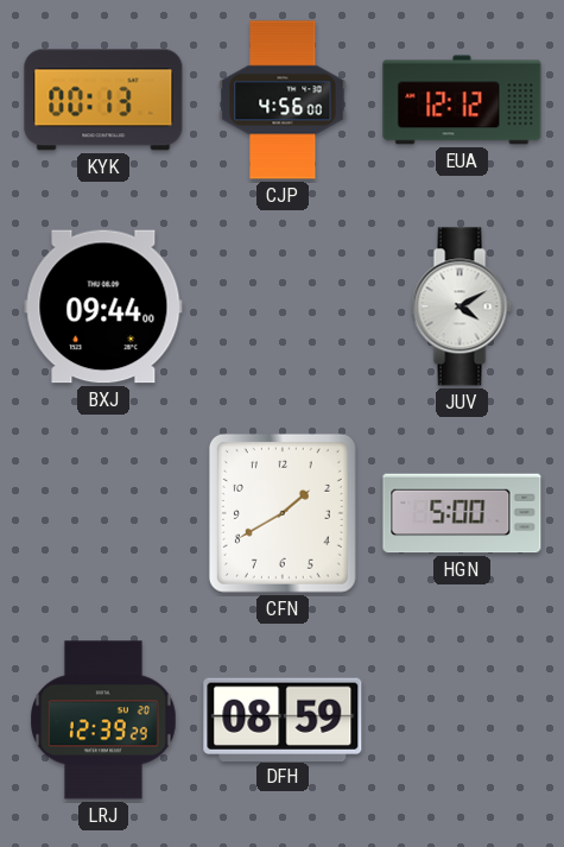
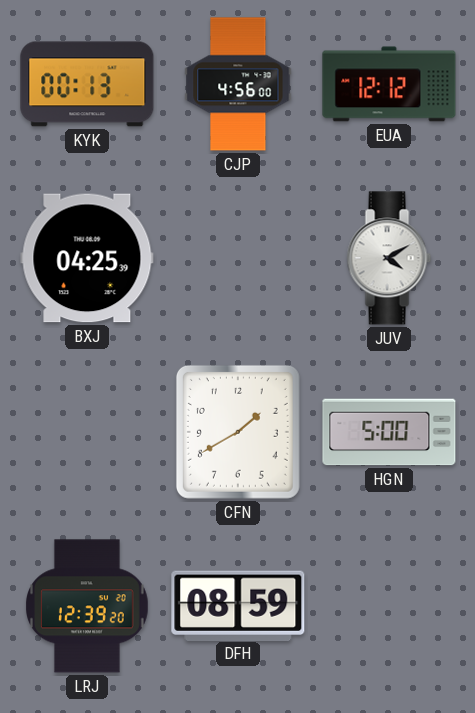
BXJ: 09:44 -> 04:25 (87, 258)
LRJ: 12:39:29 -> 12:39:20 (88, 606)
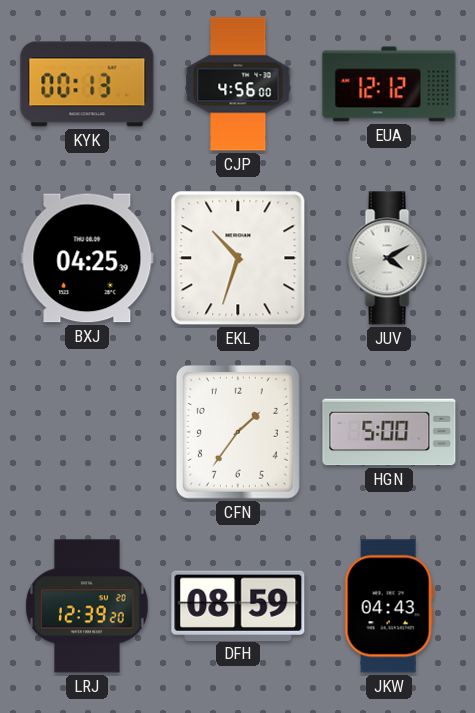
EKL: none -> 10:33 (238, 258)
CFN: 1:40 -> 1:36 (238, 432)
JKW: none -> 04:43 (389, 606)
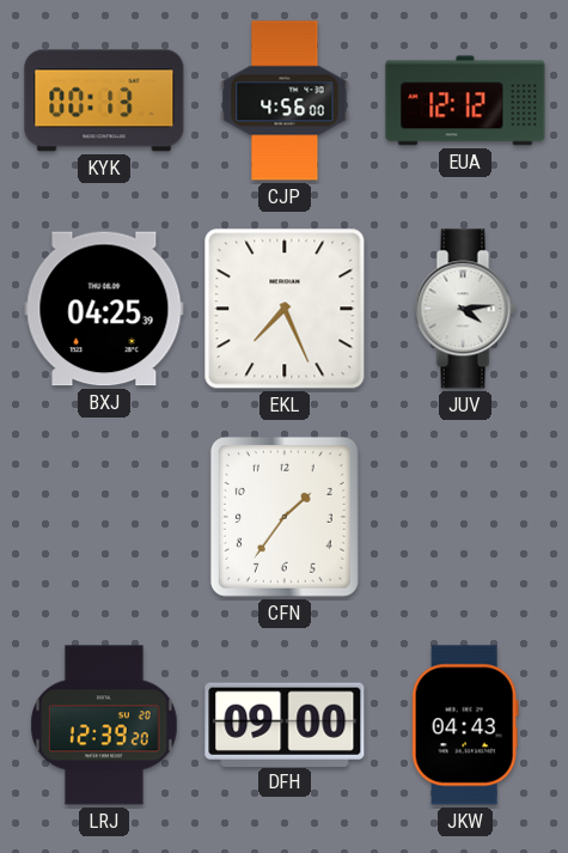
EKL: 10:33 -> 7:26 (285, 309)
JUV: 4:10 -> 4:14 (465, 309)
HGN: 5:00 -> none (389, 432)
DFH: 08:59 -> 09:00 (285, 724)
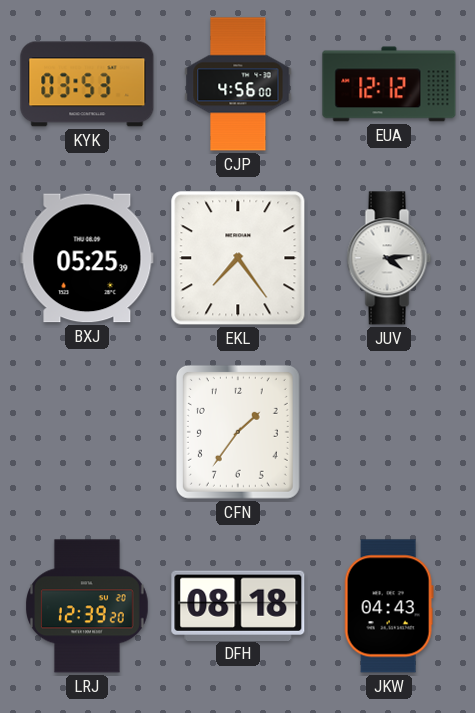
KYK: 00:13 -> 03:53 (87, 84)
BXJ: 04:25 -> 05:25 (87, 258)
EKL: 7:26 -> 7:24 (238, 258)
DFH: 09:00 -> 08:18 (238, 605)
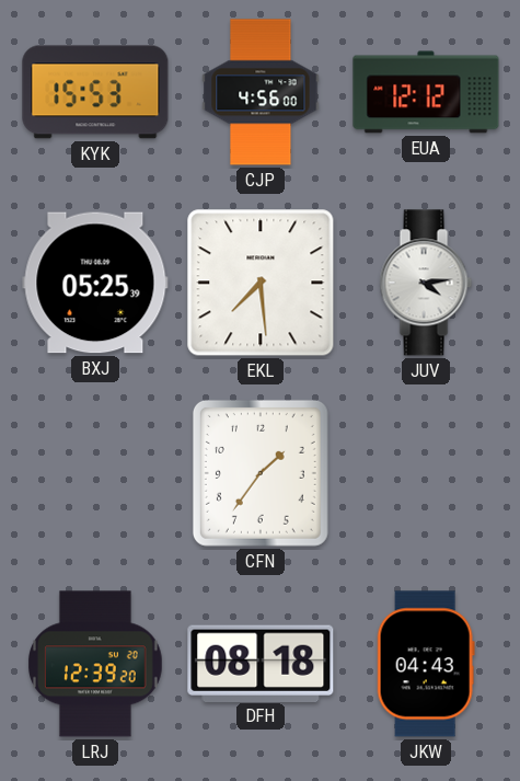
KYK: 03:53 -> 15:53 (95, 92)
EKL: 7:24 -> 7:29 (261, 283)
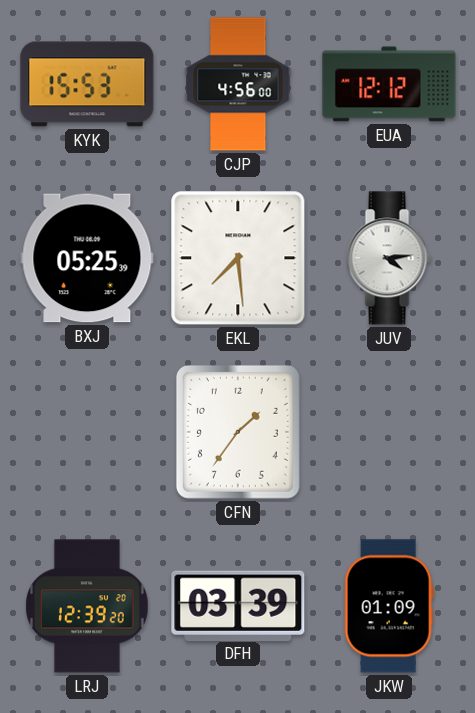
DFH: 08:18 -> 03:39 (238, 605)
JKW: 04:43 -> 01:09 (389, 606)
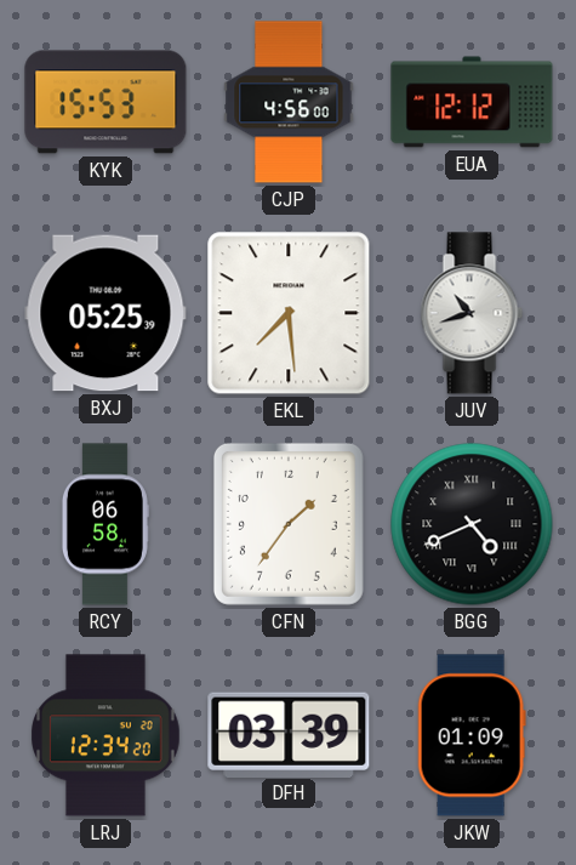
JUV: 4:14 -> 10:42 (472, 313)
RCY: none -> 06:58 (104, 524)
BGG: none -> 4:41 (472, 524)
LRJ: 12:39 -> 12:34 (107, 735)
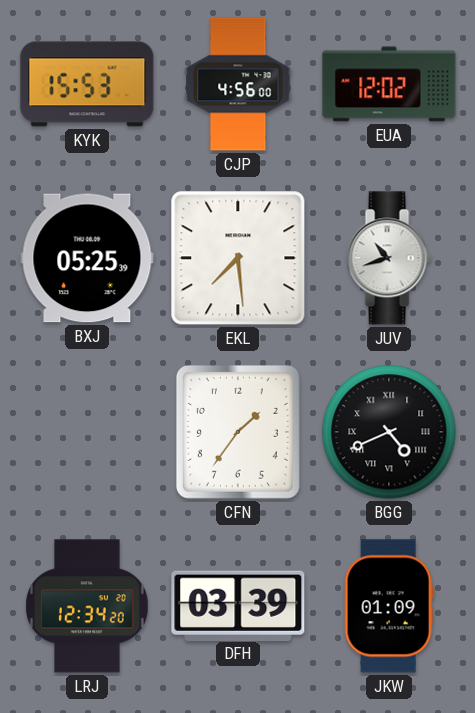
EUA: 12:12 -> 12:02 (389, 84)
RCY: 06:58 -> none (104, 524)
